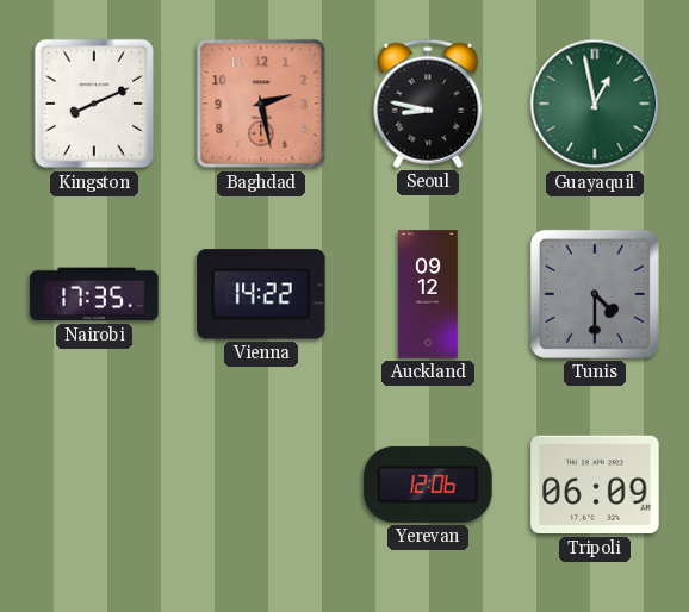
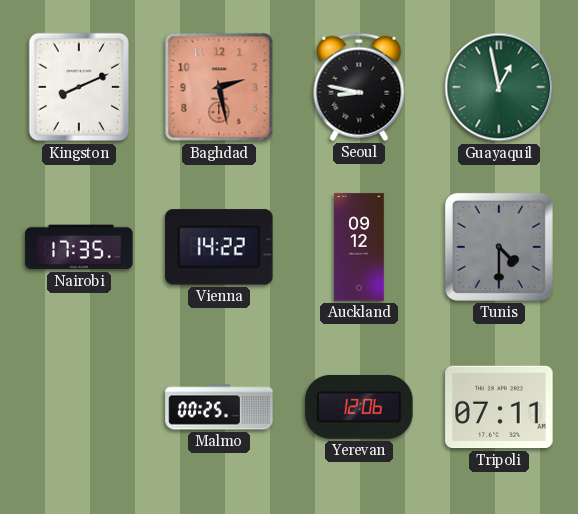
Malmo: none -> 00:25 (219, 407)
Tripoli: 06:09 -> 07:11 (499, 407)
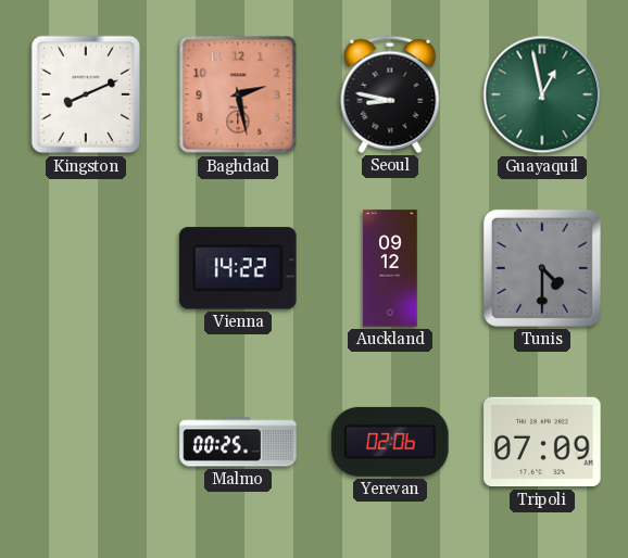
Nairobi: 17:35 -> none (79, 247)
Yerevan: 12:06 -> 02:06 (390, 442)
Tripoli: 07:11 -> 07:09 (542, 442)
